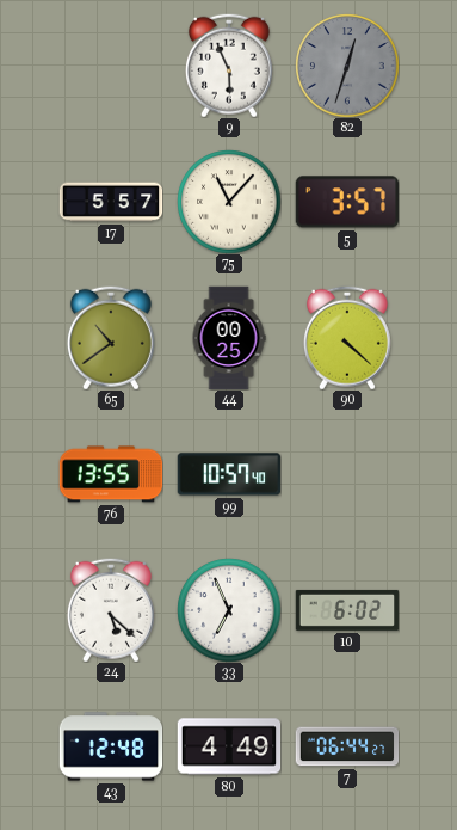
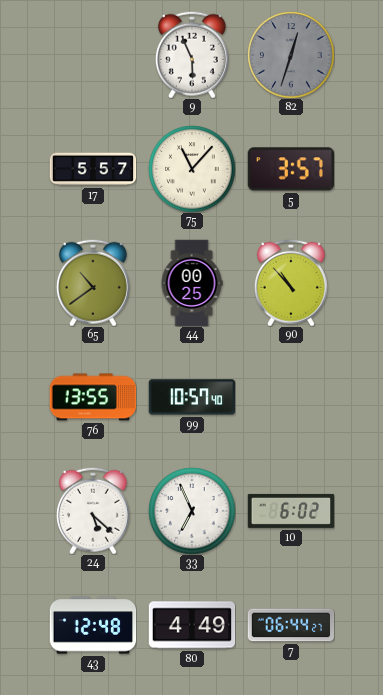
90: 4:22 -> 10:53 (291, 283)
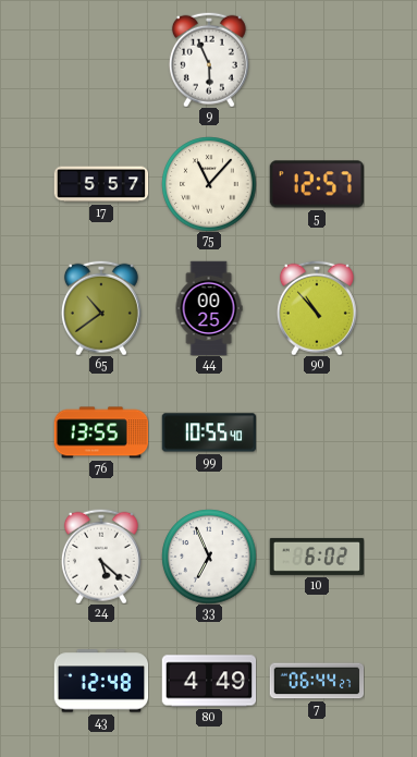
82: 12:33 -> none (291, 55)
5: 3:57 -> 12:57 (316, 184)
99: 10:57 -> 10:55 (209, 432)
